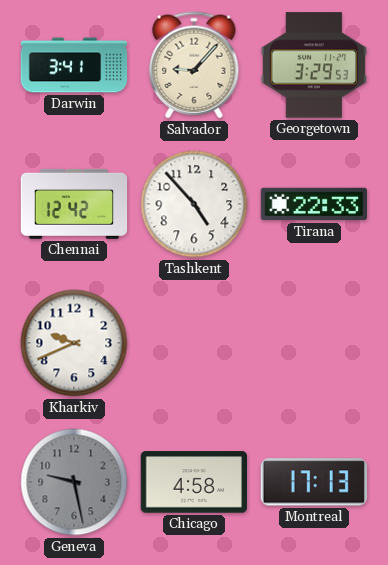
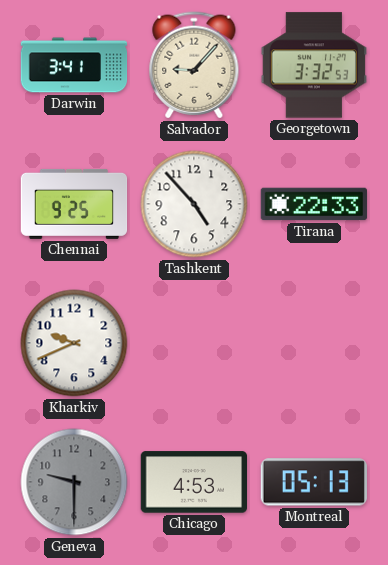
Georgetown: 3:29 -> 3:32 (313, 65)
Chennai: 12:42 -> 9:25 (74, 204)
Geneva: 9:28 -> 9:30 (74, 482)
Chicago: 4:58 -> 4:53 (193, 482)
Montreal: 17:13 -> 05:13 (314, 482)
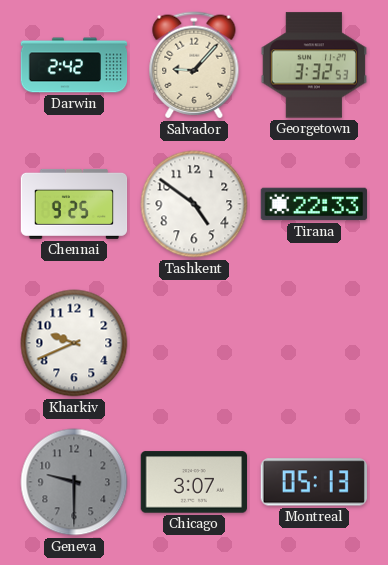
Darwin: 3:41 -> 2:42 (74, 65)
Tashkent: 4:53 -> 4:51 (194, 204)
Chicago: 4:53 -> 3:07 (193, 482)
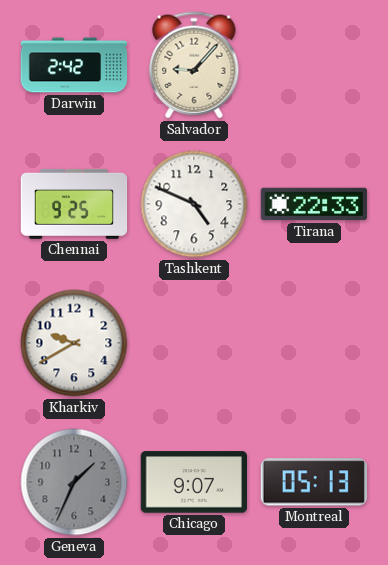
Georgetown: 3:32 -> none (313, 65)
Tashkent: 4:51 -> 4:49 (194, 204)
Kharkiv: 9:41 -> 9:40 (74, 343)
Geneva: 9:30 -> 1:34 (74, 482)
Chicago: 3:07 -> 9:07 (193, 482)
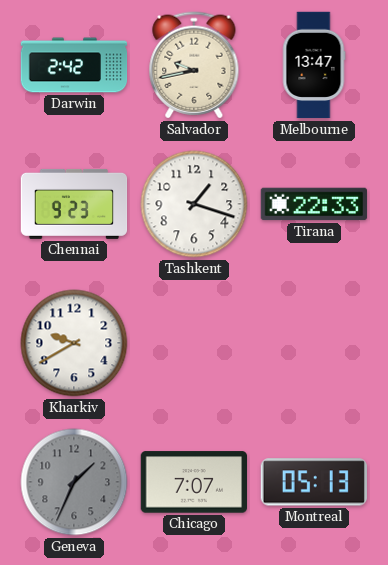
Salvador: 9:07 -> 9:43 (194, 65)
Melbourne: none -> 13:47 (314, 65)
Chennai: 9:25 -> 9:23 (74, 204)
Tashkent: 4:49 -> 1:18 (194, 204)
Chicago: 9:07 -> 7:07 (193, 482)
